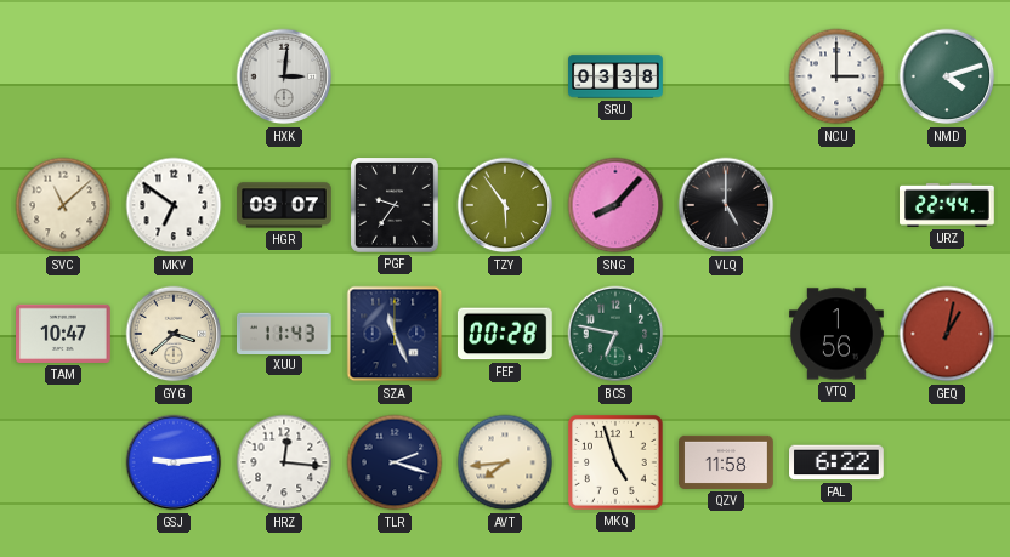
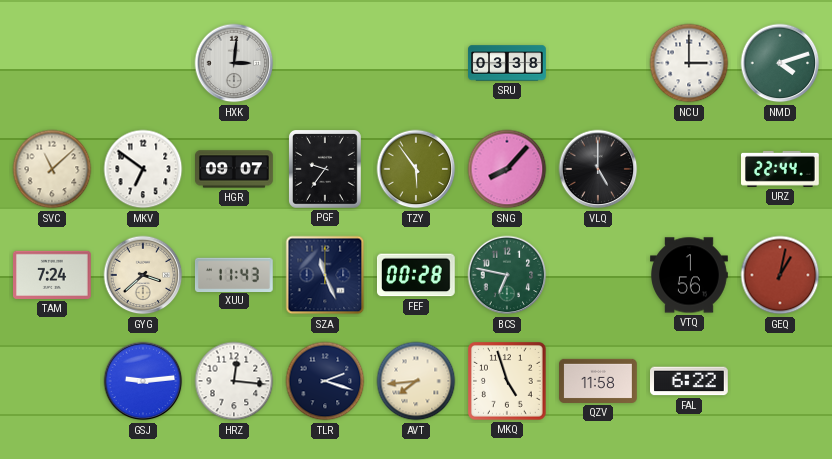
TAM: 10:47 -> 7:24 (53, 275)
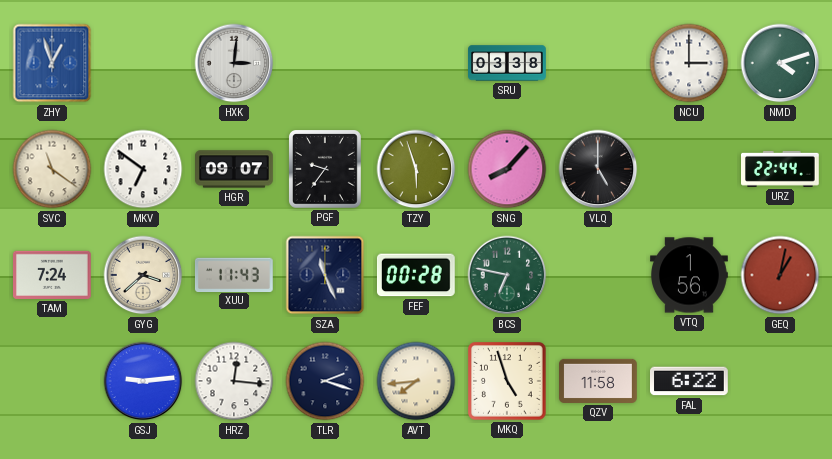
ZHY: none -> 12:57 (52, 63)
SVC: 11:08 -> 11:21 (52, 169)
TZY: 5:54 -> 5:57 (416, 169)
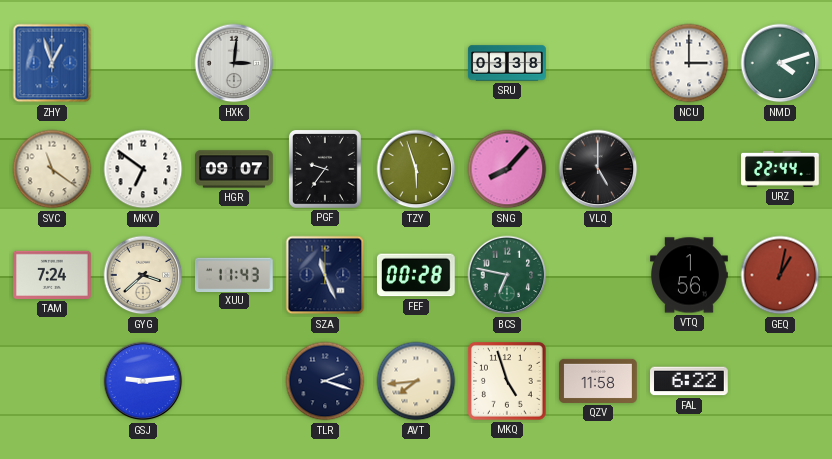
HRZ: 12:16 -> none (234, 381)
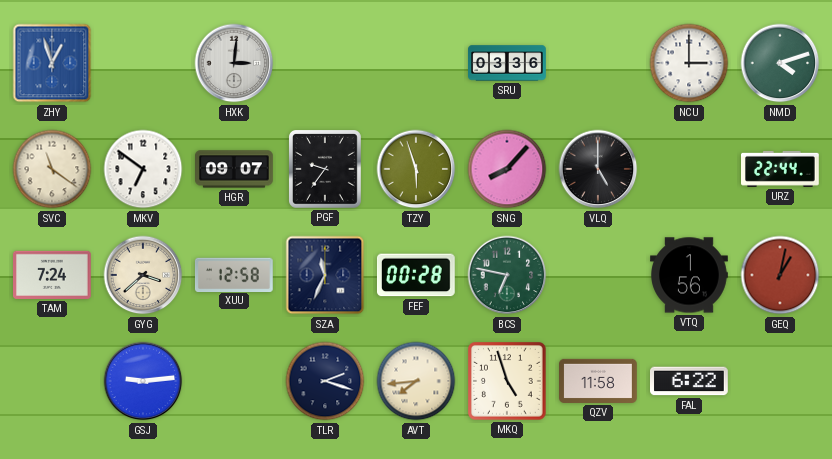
SRU: 03:38 -> 03:36 (507, 63)
XUU: 11:43 -> 12:58 (234, 274)
SZA: 11:26 -> 11:34 (325, 275)
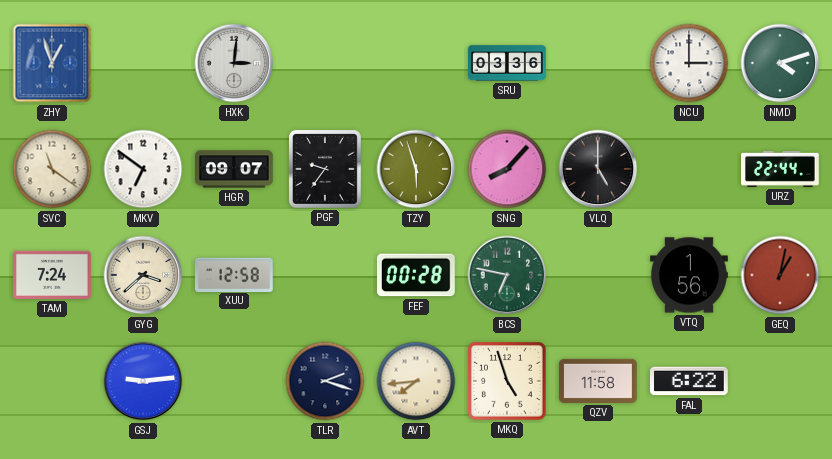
SZA: 11:34 -> none (325, 275)
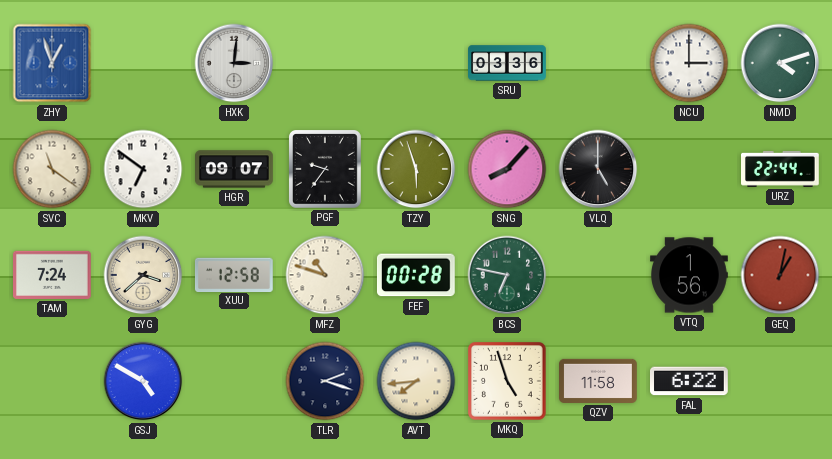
MFZ: none -> 10:48 (325, 275)
GSJ: 9:14 -> 4:50 (143, 381)
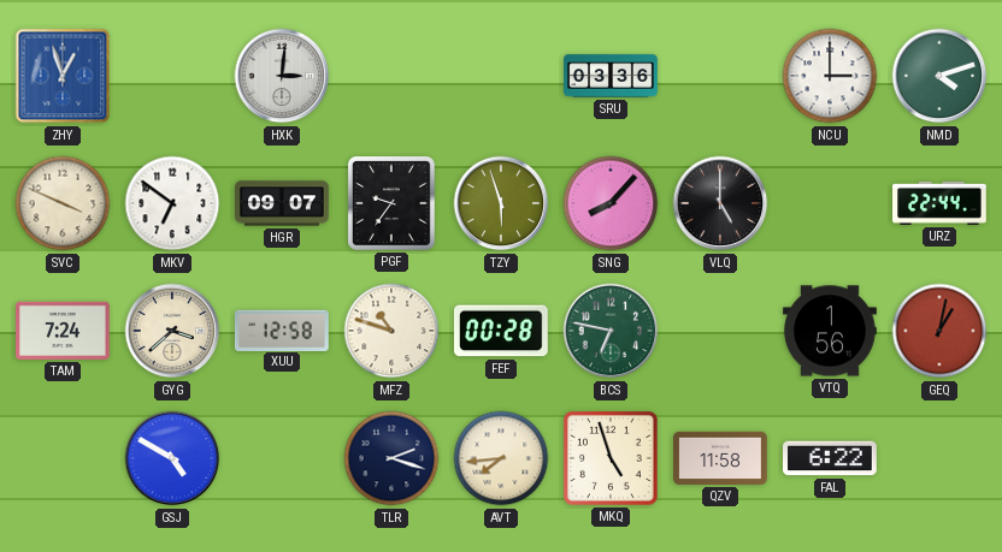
SVC: 11:21 -> 3:49 (63, 203)
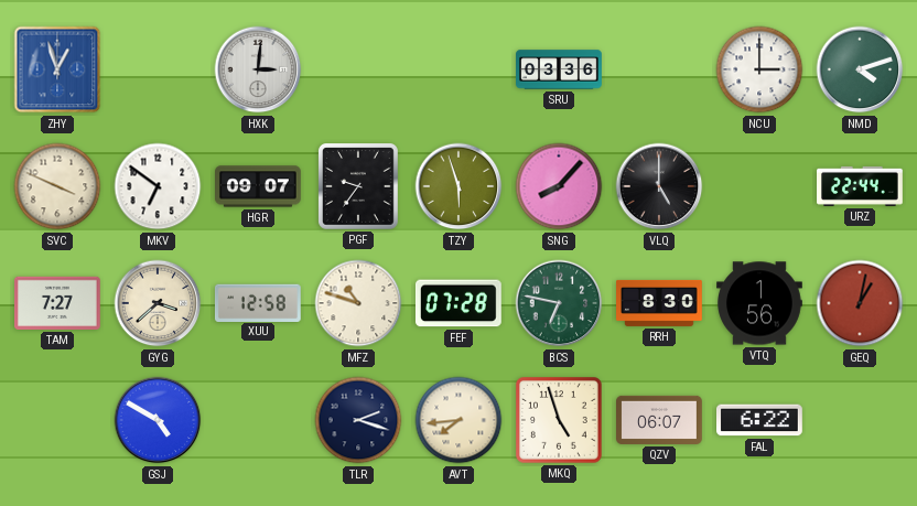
TAM: 7:24 -> 7:27 (58, 303)
FEF: 00:28 -> 07:28 (458, 303)
RRH: none -> 8:30 (659, 303)
QZV: 11:58 -> 06:07 (660, 420)
